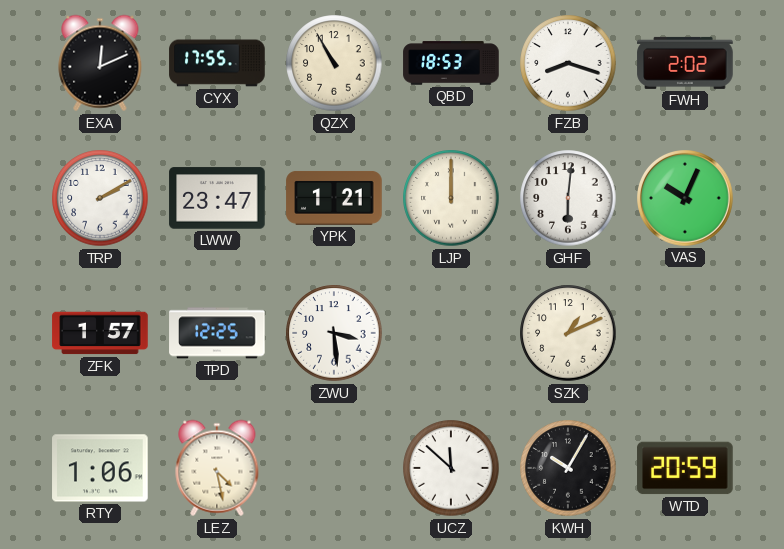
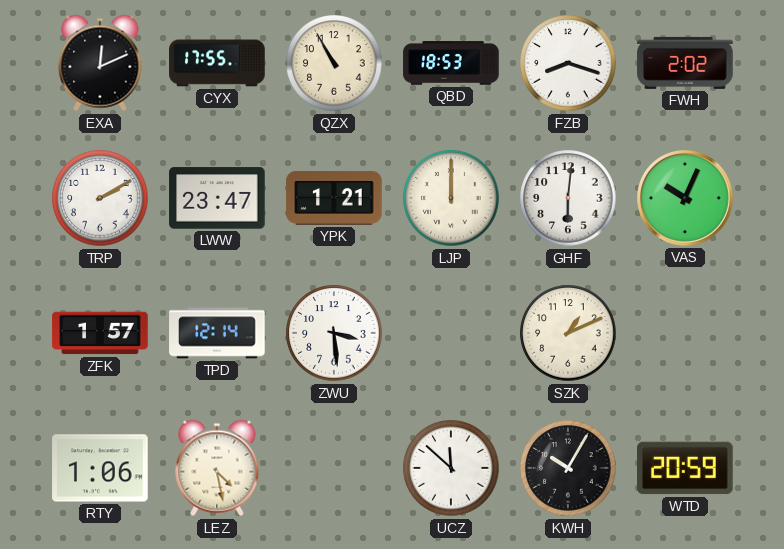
TPD: 12:25 -> 12:14 (217, 333)
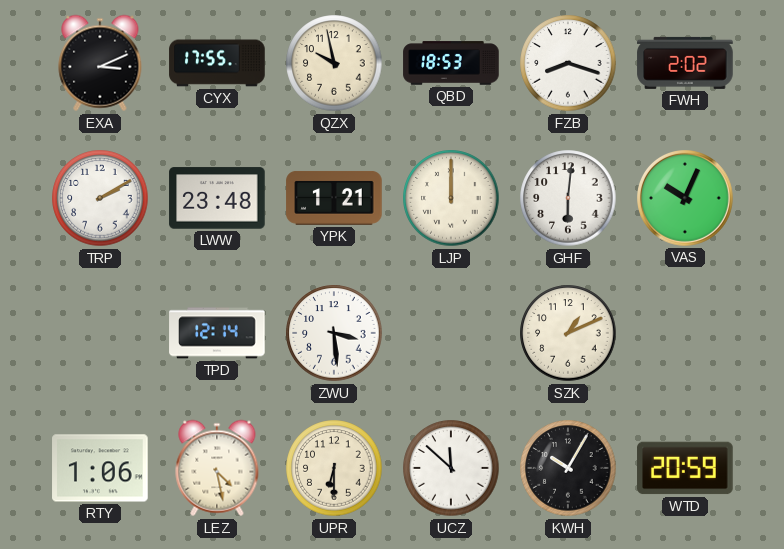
EXA: 12:11 -> 3:11 (100, 63)
QZX: 10:55 -> 9:58 (334, 63)
LWW: 23:47 -> 23:48 (217, 198)
ZFK: 1:57 -> none (100, 333)
UPR: none -> 6:30 (334, 468)
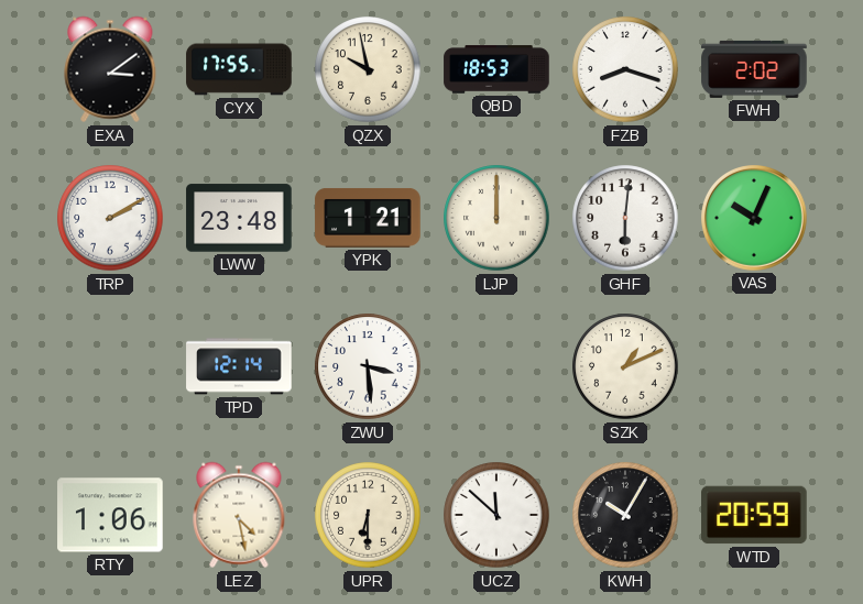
EXA: 3:11 -> 3:09 (110, 69)
